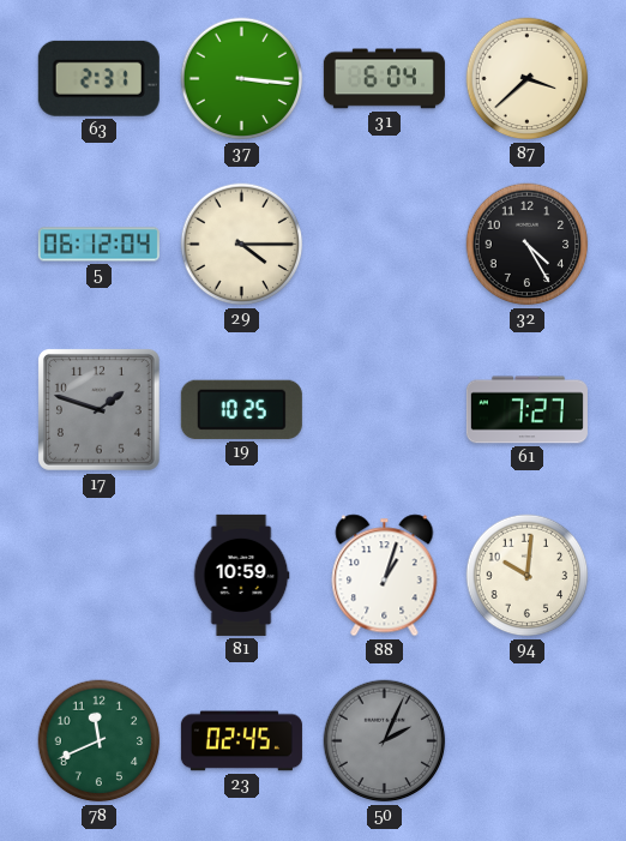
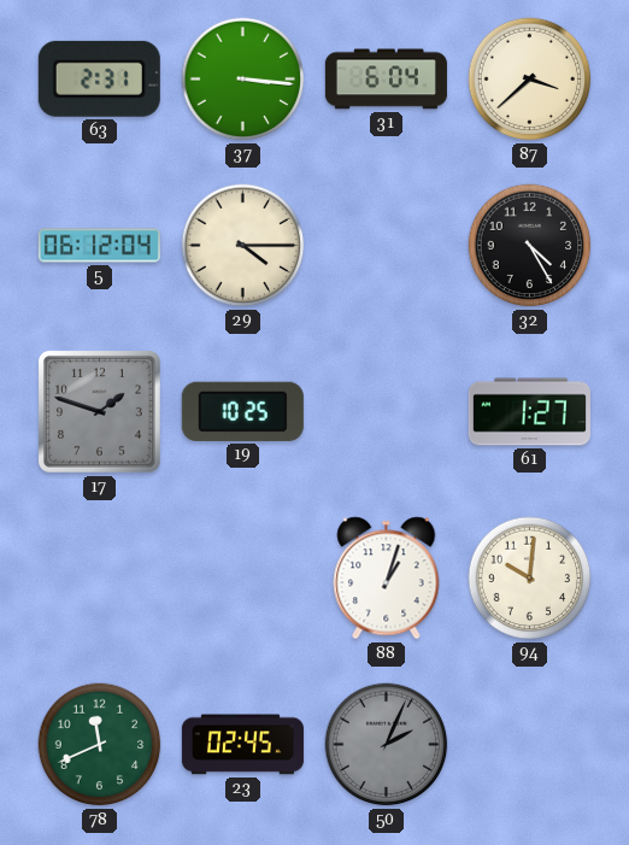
61: 7:27 -> 1:27 (529, 412)
81: 10:59 -> none (241, 575)
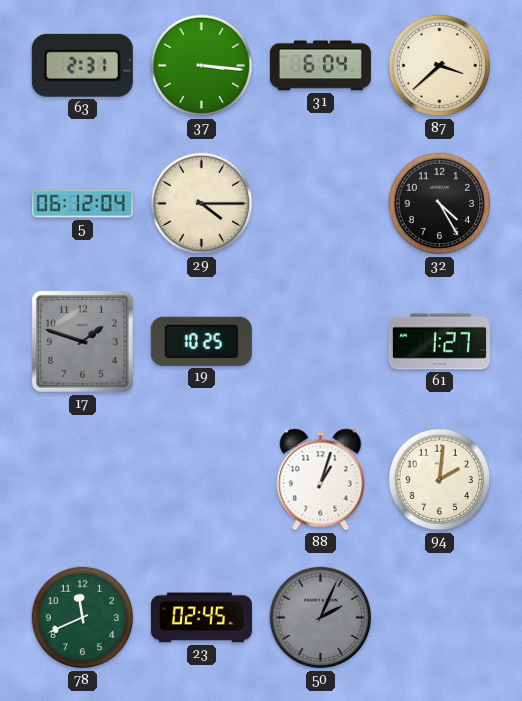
94: 10:01 -> 2:01 (440, 480)
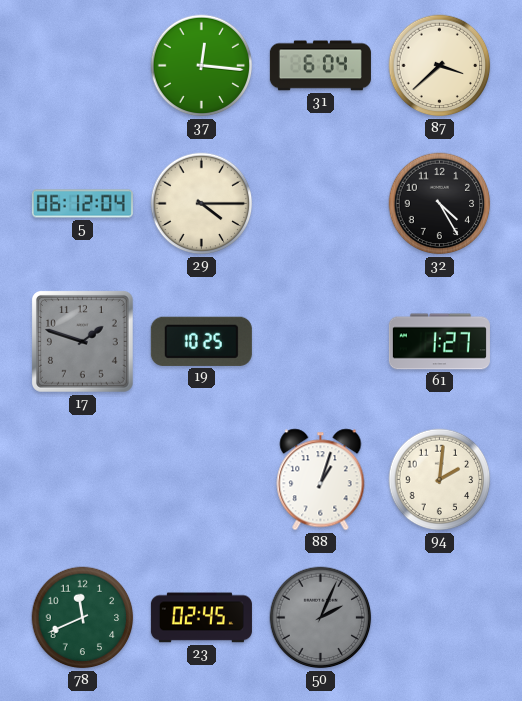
63: 2:31 -> none (82, 65)
37: 3:16 -> 12:16 (202, 66)
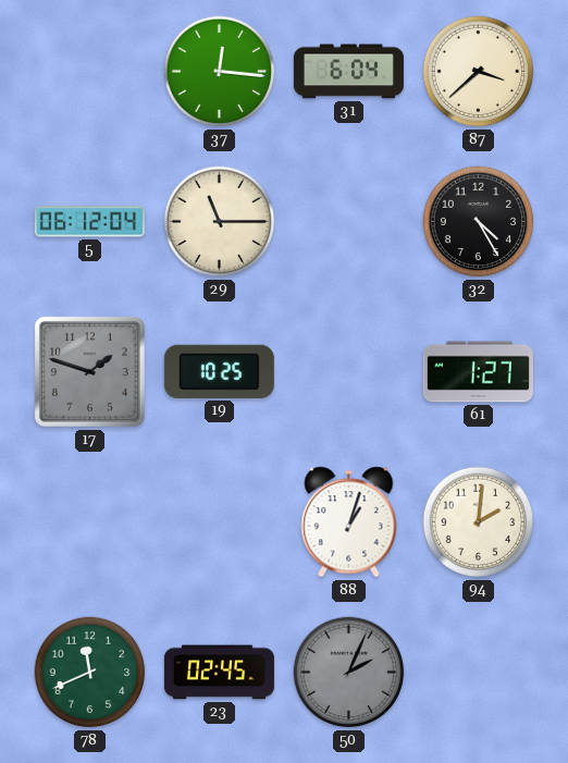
29: 4:15 -> 11:15 (220, 222)
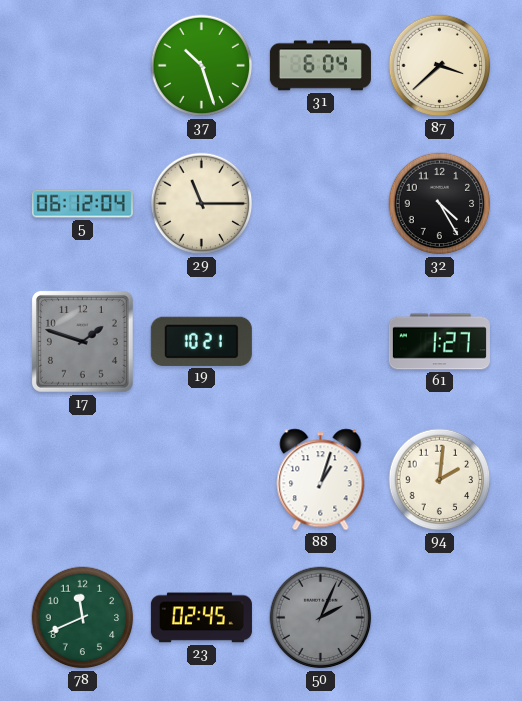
37: 12:16 -> 10:27 (202, 66)
19: 10:25 -> 10:21 (201, 341)
